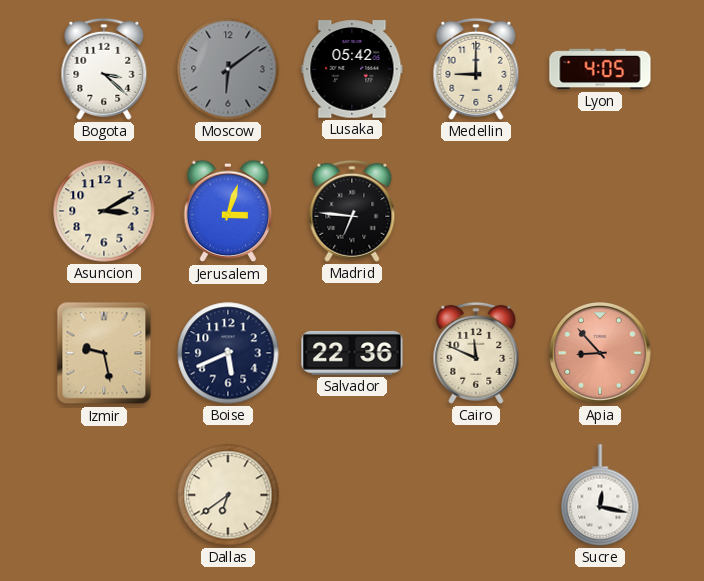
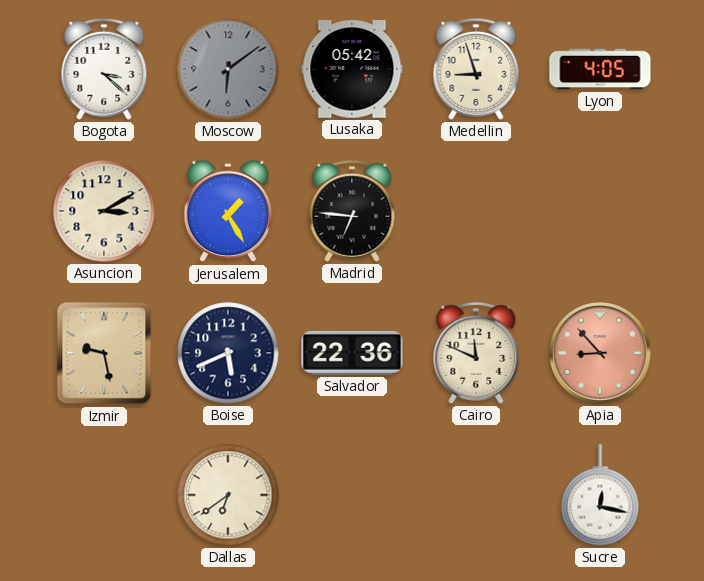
Medellin: 9:00 -> 8:57 (476, 69)
Jerusalem: 3:03 -> 1:25 (228, 211)
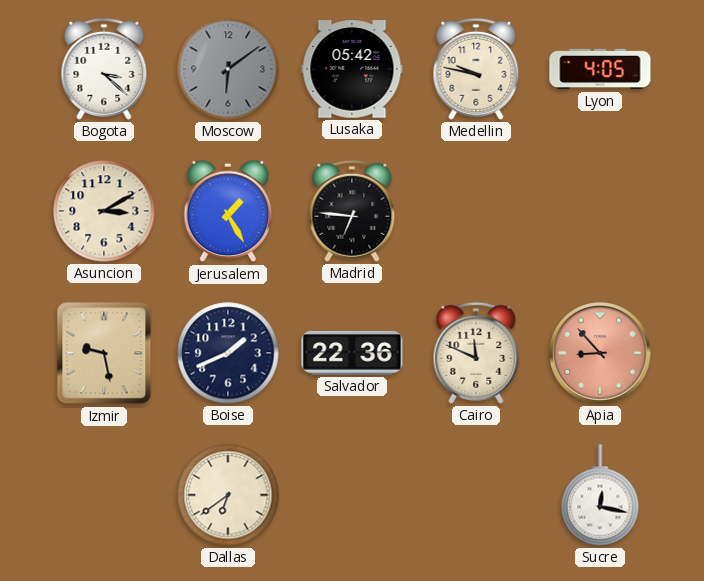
Medellin: 8:57 -> 9:47 (476, 69)
Boise: 5:41 -> 1:41 (228, 353)
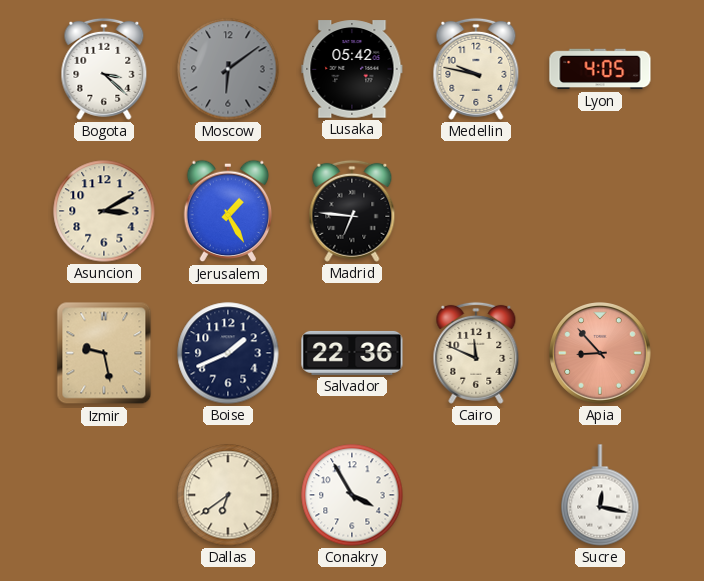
Conakry: none -> 3:55 (352, 495)
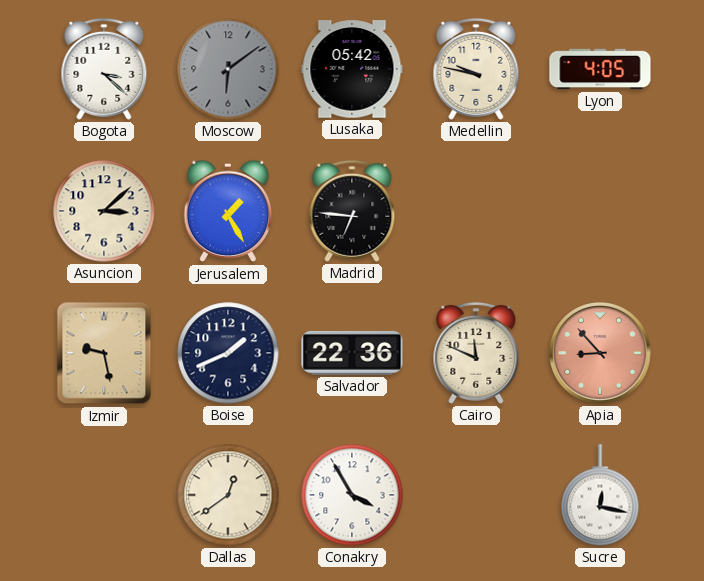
Asuncion: 3:10 -> 3:08 (104, 211)
Dallas: 6:39 -> 12:39 (228, 495)
